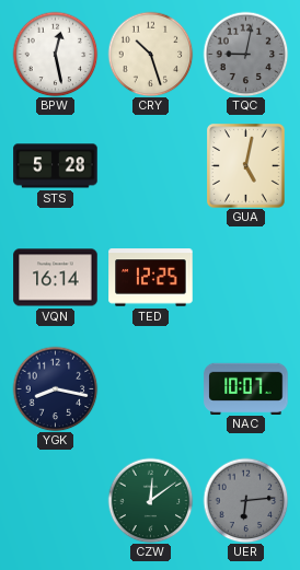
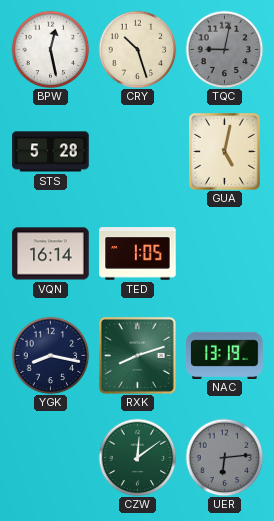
TED: 12:25 -> 1:05 (138, 254)
RXK: none -> 8:12 (137, 355)
NAC: 10:07 -> 13:19 (225, 355)
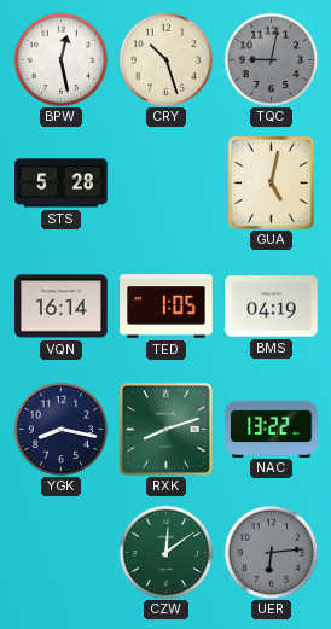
BMS: none -> 04:19 (272, 307)
NAC: 13:19 -> 13:22 (272, 429)
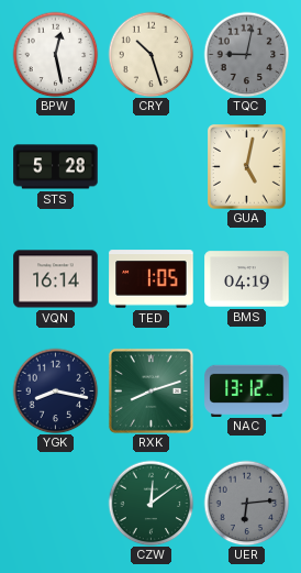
NAC: 13:22 -> 13:12 (247, 390)
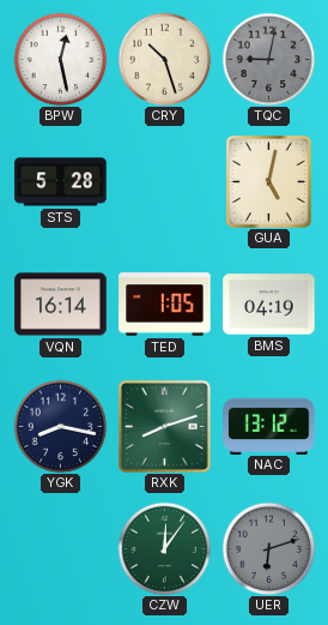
CZW: 12:09 -> 12:06 (164, 548)
UER: 6:14 -> 6:12 (268, 548)
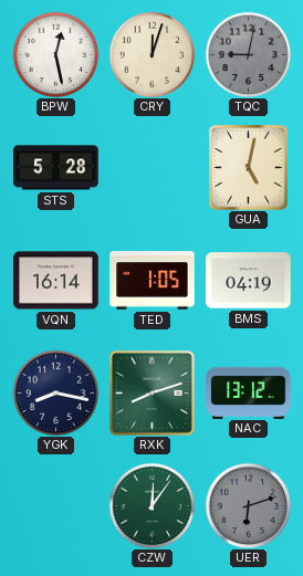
CRY: 10:27 -> 12:03 (151, 54)
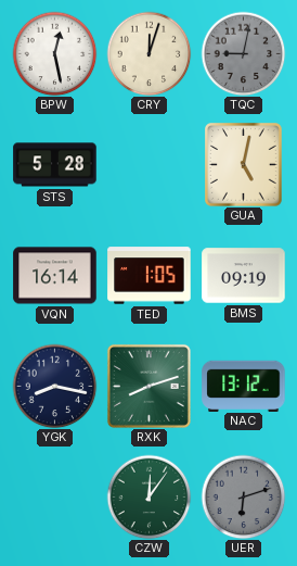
BMS: 04:19 -> 09:19 (244, 276)
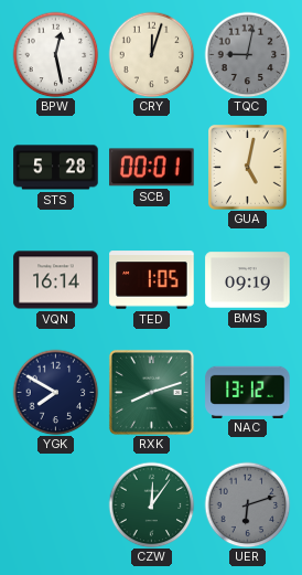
SCB: none -> 00:01 (152, 168)
YGK: 8:17 -> 7:50 (55, 392)
